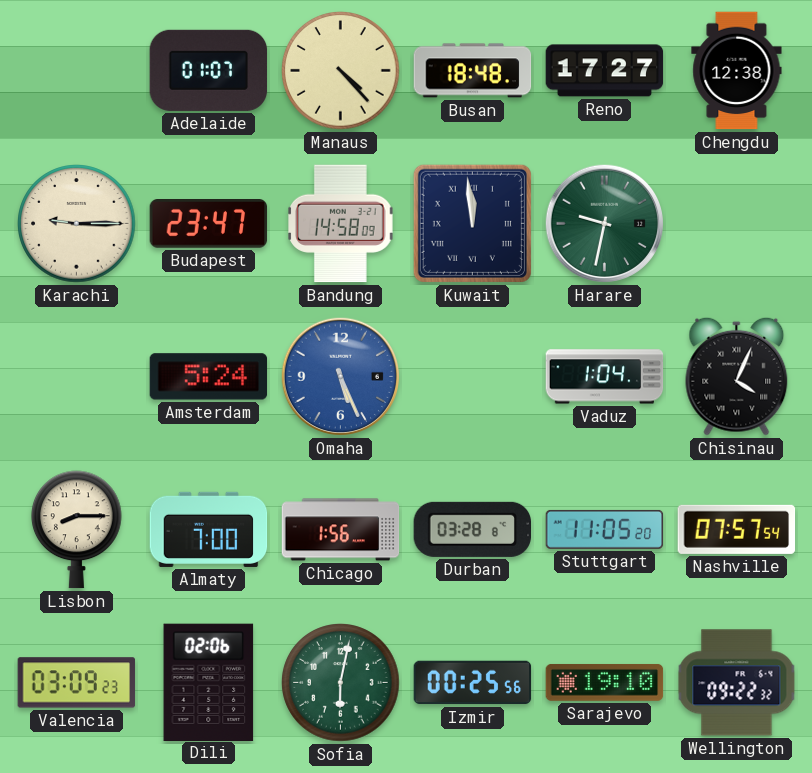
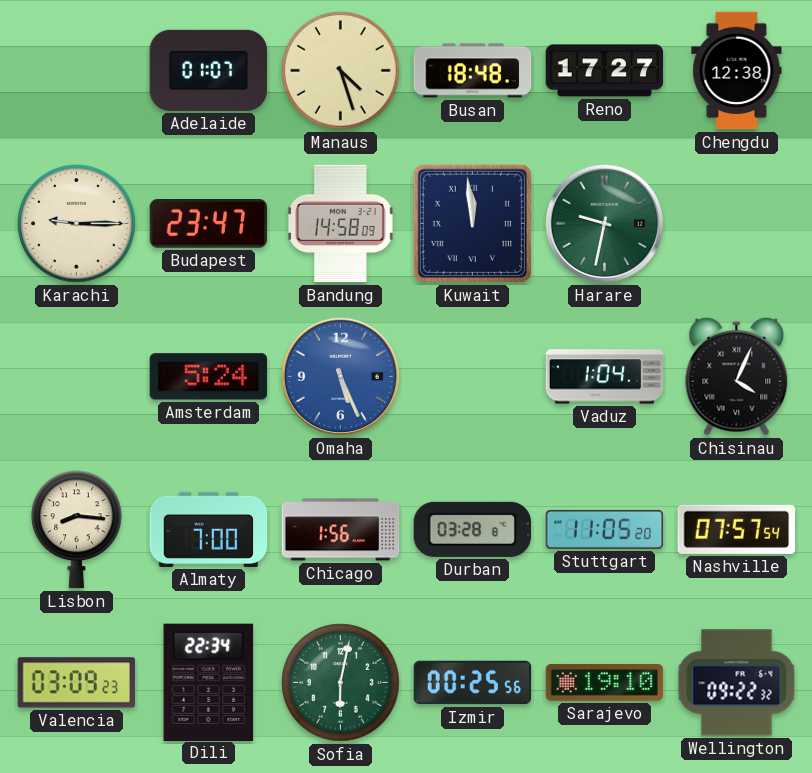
Manaus: 4:23 -> 4:27 (341, 71)
Lisbon: 8:15 -> 8:16 (77, 530)
Dili: 02:06 -> 22:34 (209, 682)
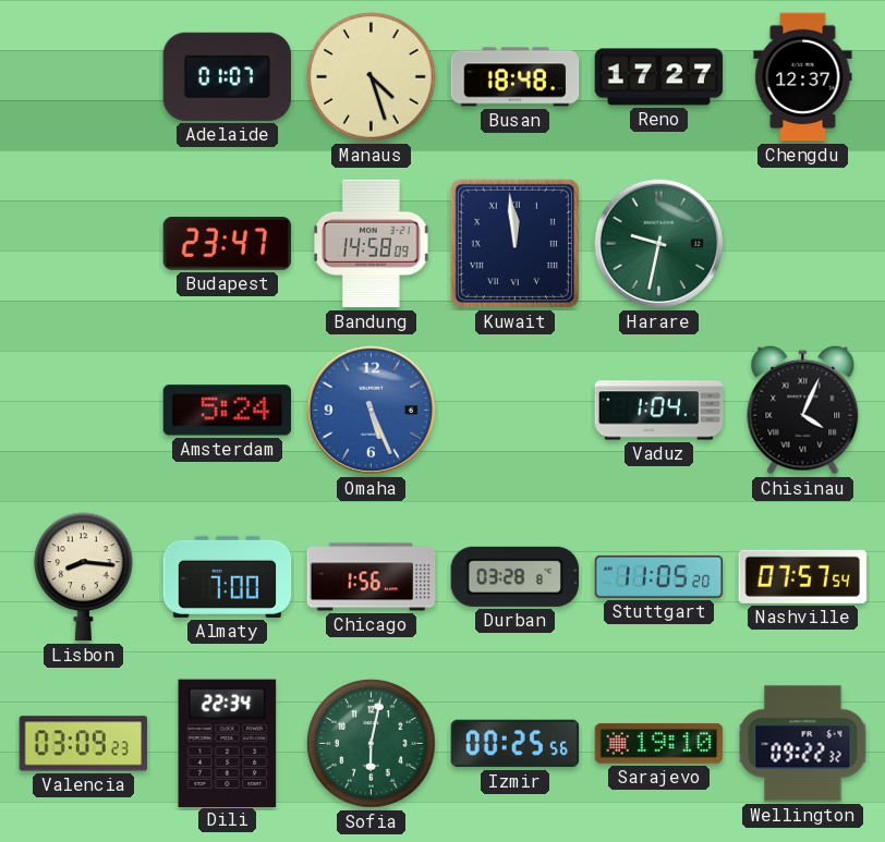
Chengdu: 12:38 -> 12:37 (803, 77)
Karachi: 9:15 -> none (77, 224)
